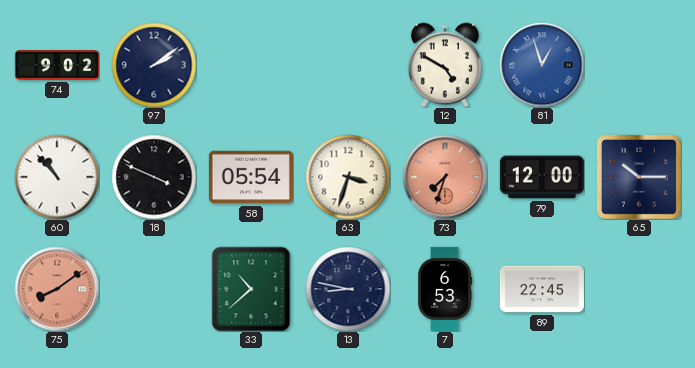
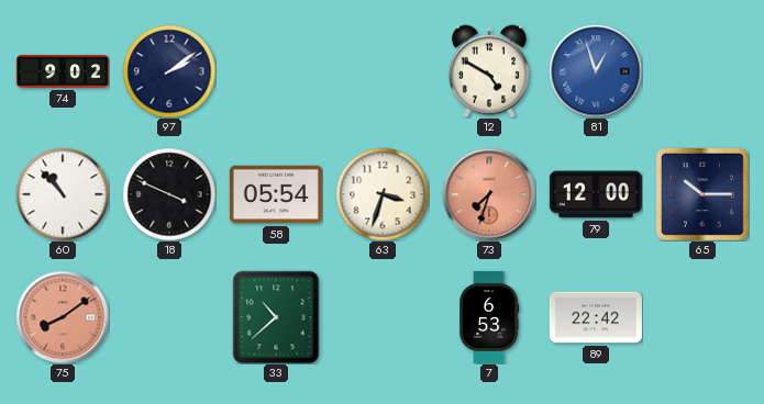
13: 8:47 -> none (348, 289)
89: 22:45 -> 22:42 (596, 317)
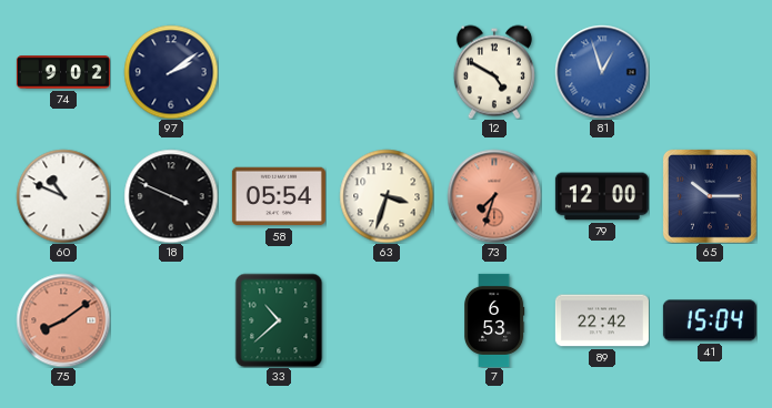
60: 10:53 -> 10:49 (63, 196)
41: none -> 15:04 (710, 320)
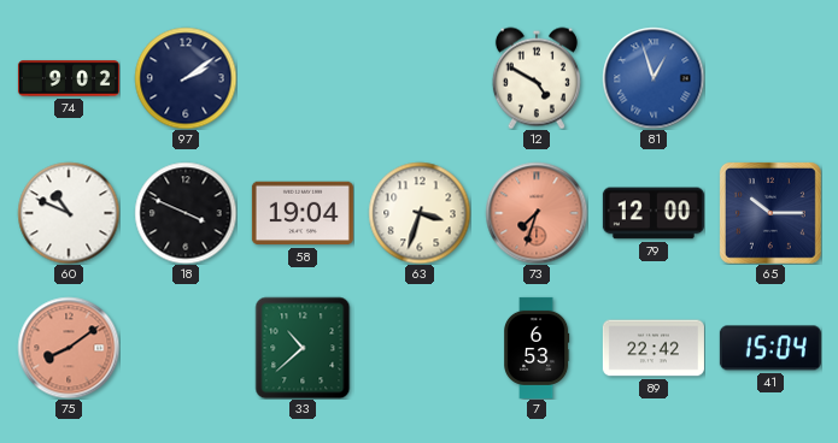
58: 05:54 -> 19:04 (303, 213)
